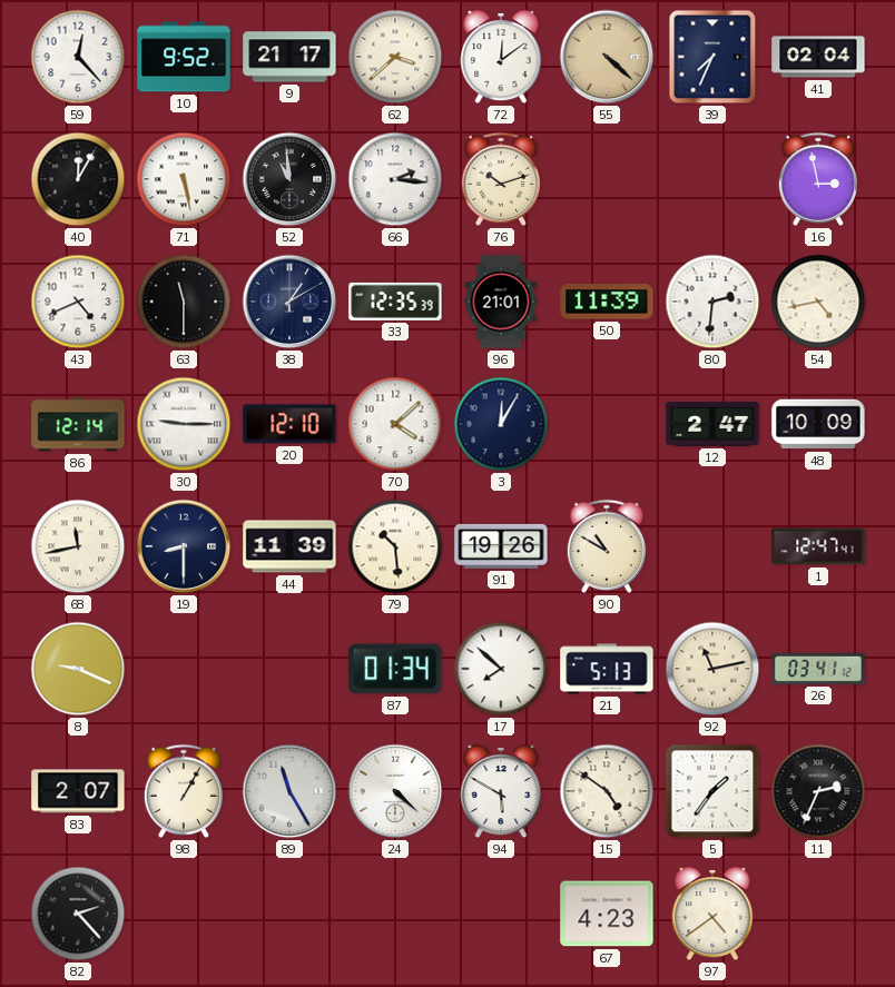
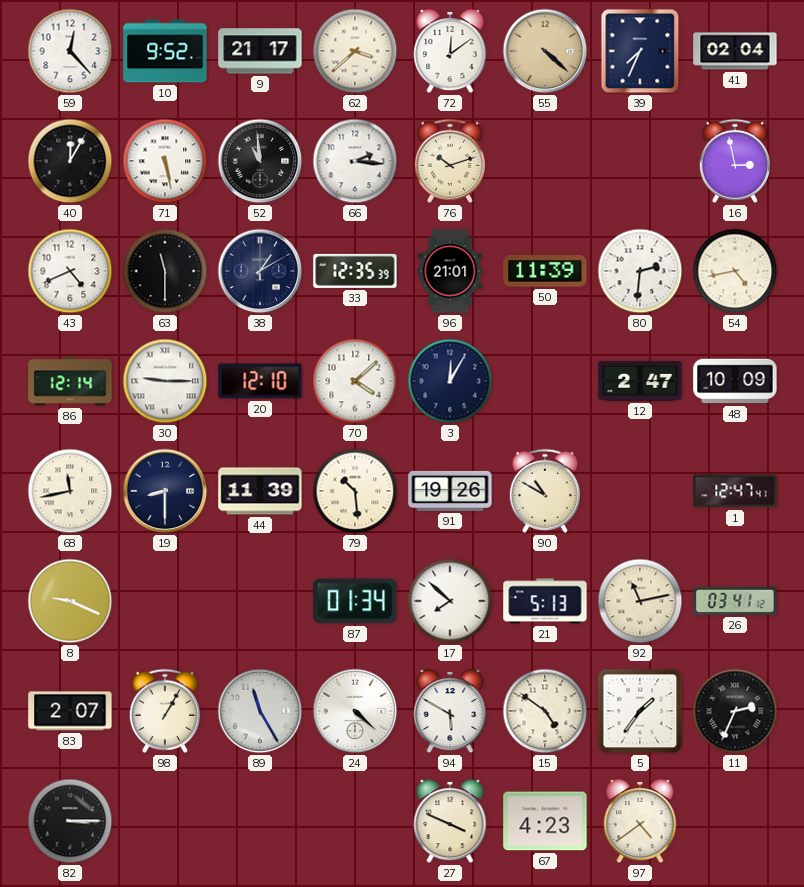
82: 2:23 -> 3:15 (70, 821)
27: none -> 3:49 (450, 822)
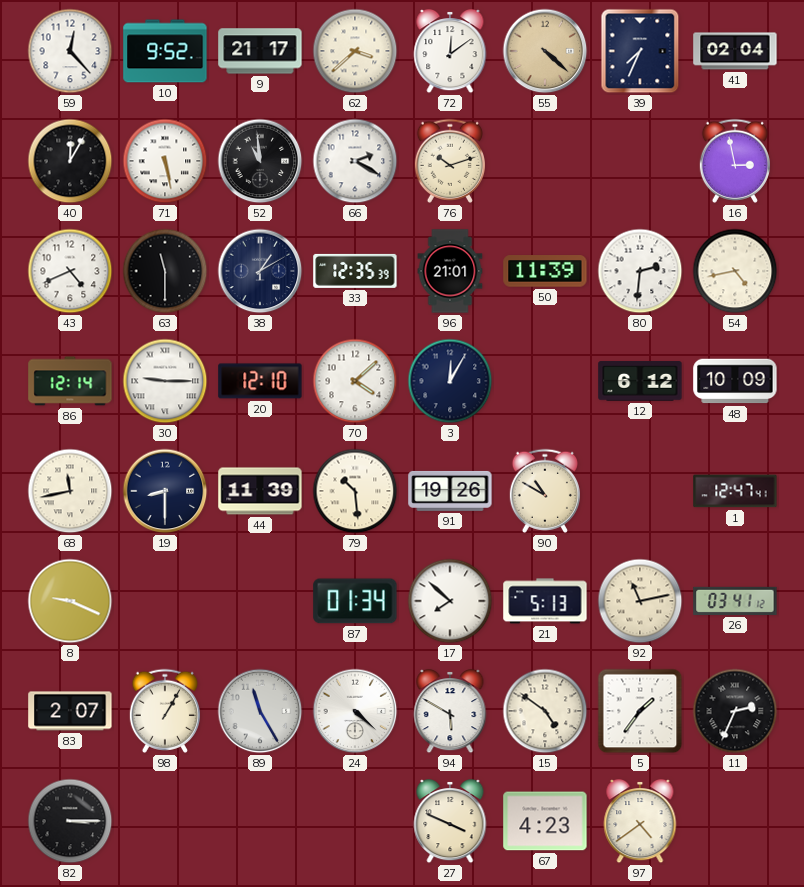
66: 2:16 -> 2:20 (355, 161)
12: 2:47 -> 6:12 (640, 381)
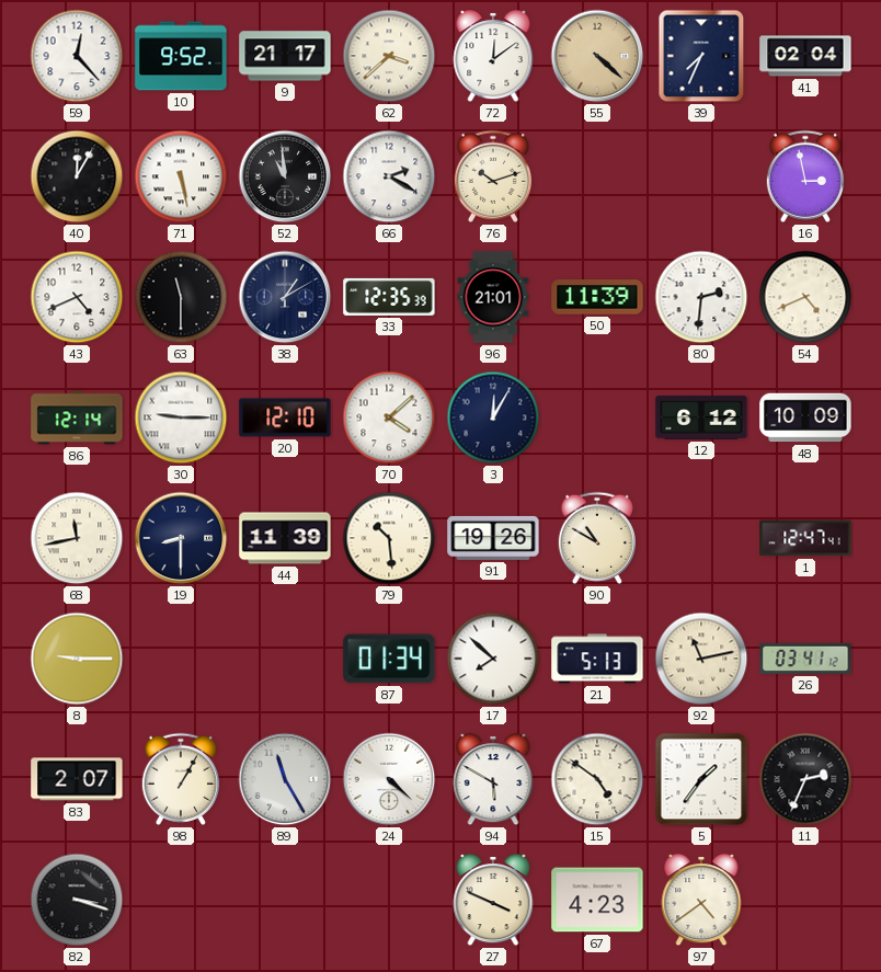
54: 4:43 -> 4:41 (805, 297)
8: 9:19 -> 9:15 (77, 659)
82: 3:15 -> 3:18 (77, 900)
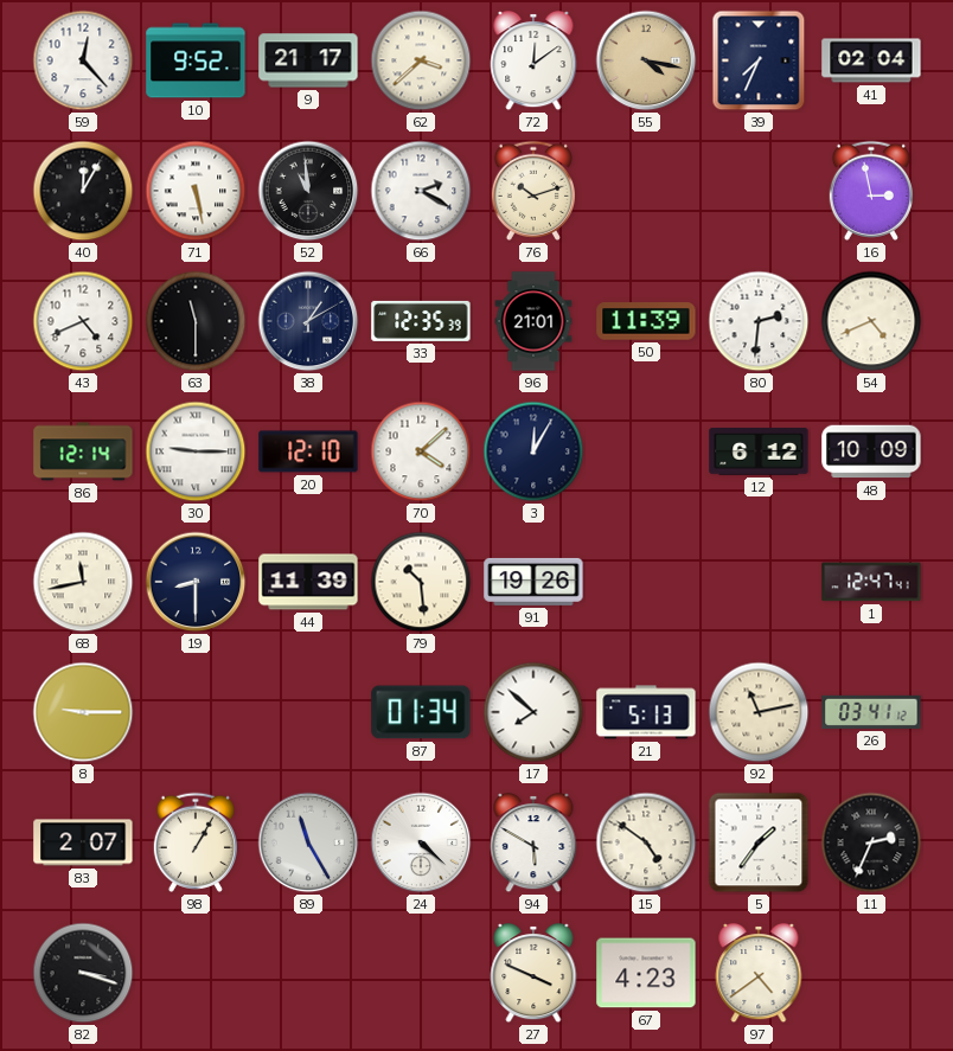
55: 4:22 -> 4:17 (646, 60)
90: 10:50 -> none (597, 538)
